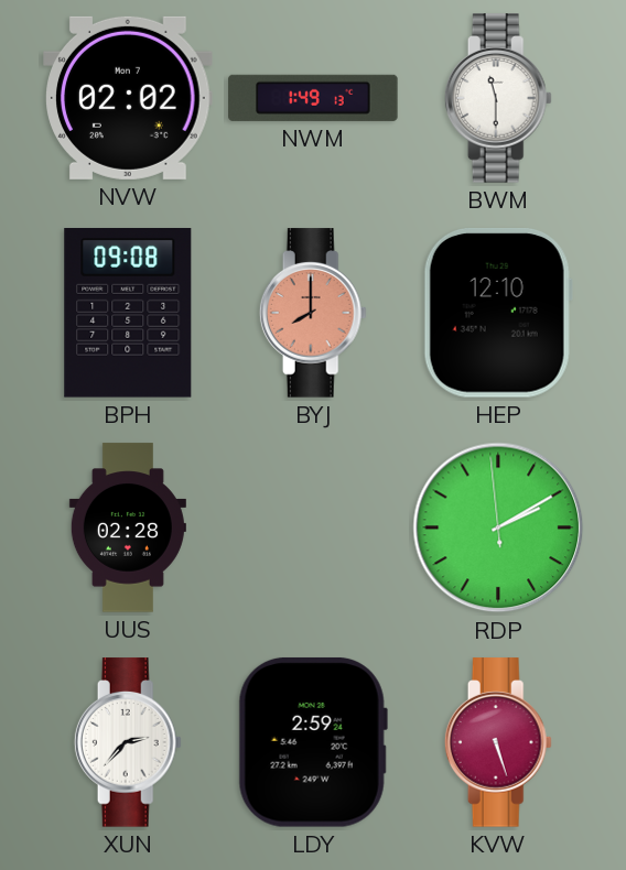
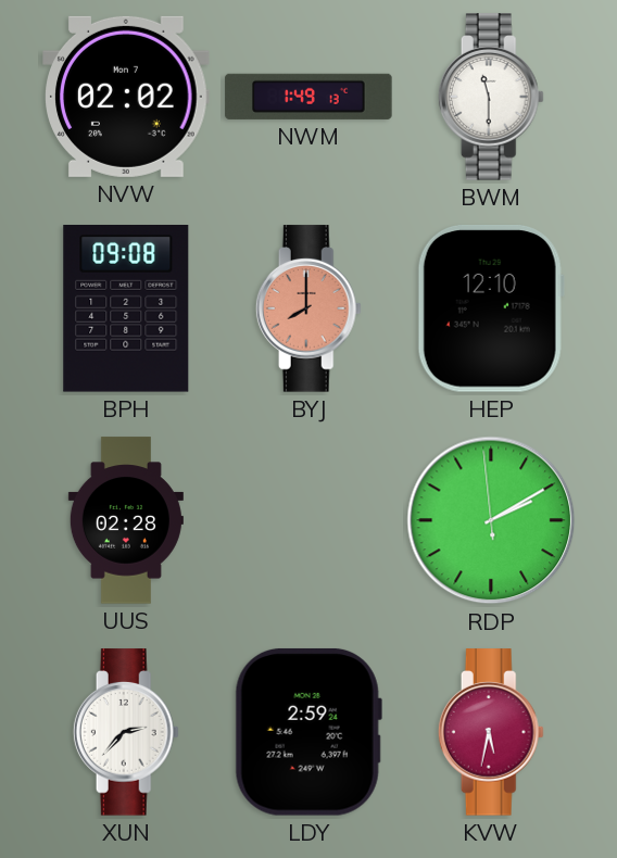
KVW: 5:27 -> 5:32 (491, 732)
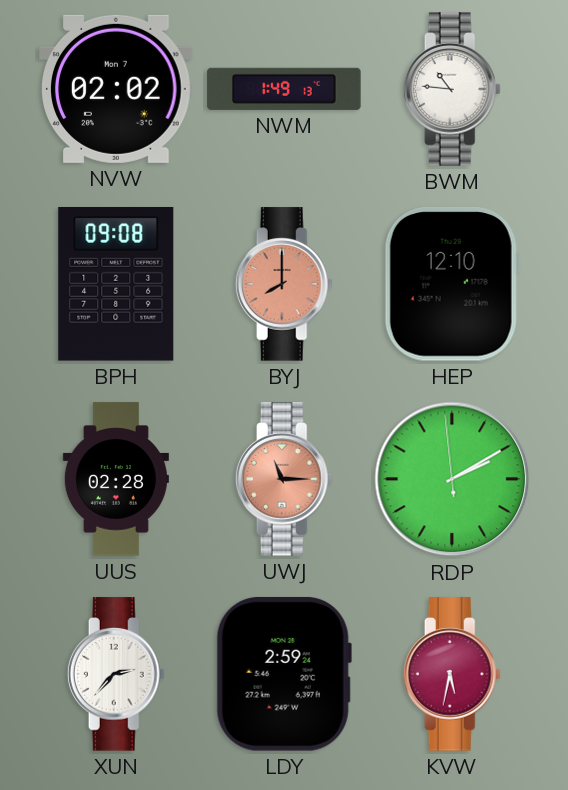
BWM: 11:30 -> 10:46 (452, 89)
UWJ: none -> 11:15 (284, 479)
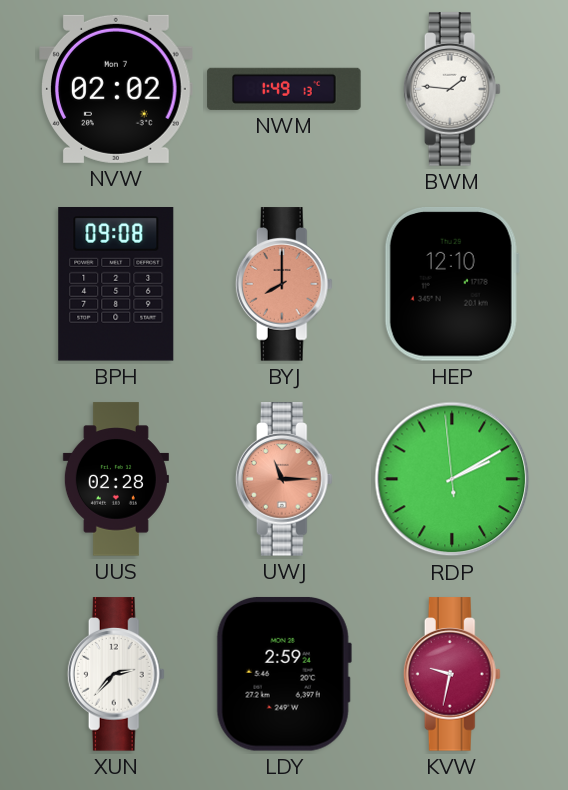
BWM: 10:46 -> 1:46 (452, 89)
KVW: 5:32 -> 9:32 (452, 674)
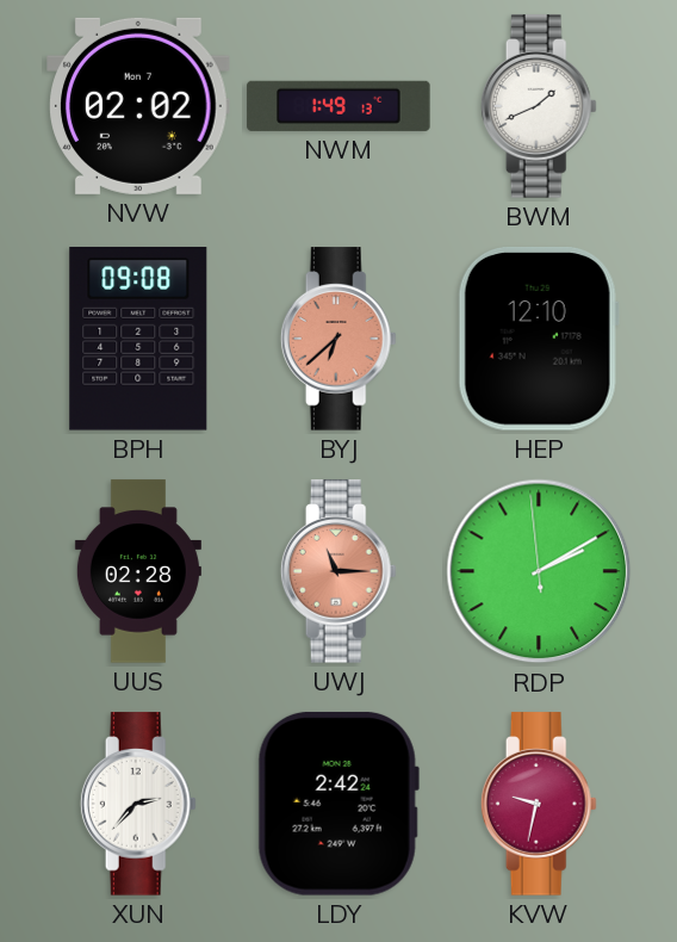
BWM: 1:46 -> 1:41 (539, 106)
BYJ: 8:00 -> 6:38 (338, 339)
LDY: 2:59 -> 2:42 (338, 804)
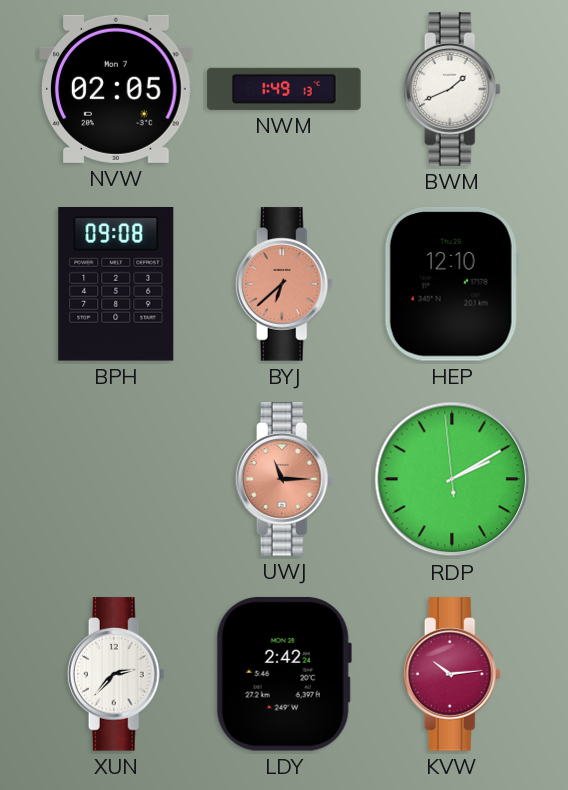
NVW: 02:02 -> 02:05 (116, 89)
UUS: 02:28 -> none (138, 571)
KVW: 9:32 -> 10:14 (452, 674)
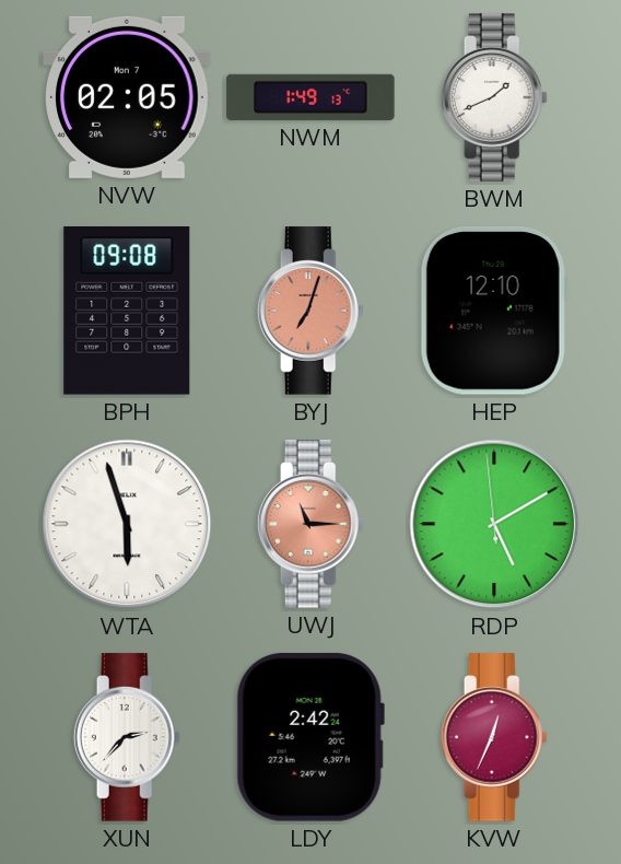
BYJ: 6:38 -> 7:03 (310, 311)
WTA: none -> 5:57 (127, 524)
RDP: 2:09 -> 5:09 (494, 524)
KVW: 10:14 -> 12:34 (494, 737)
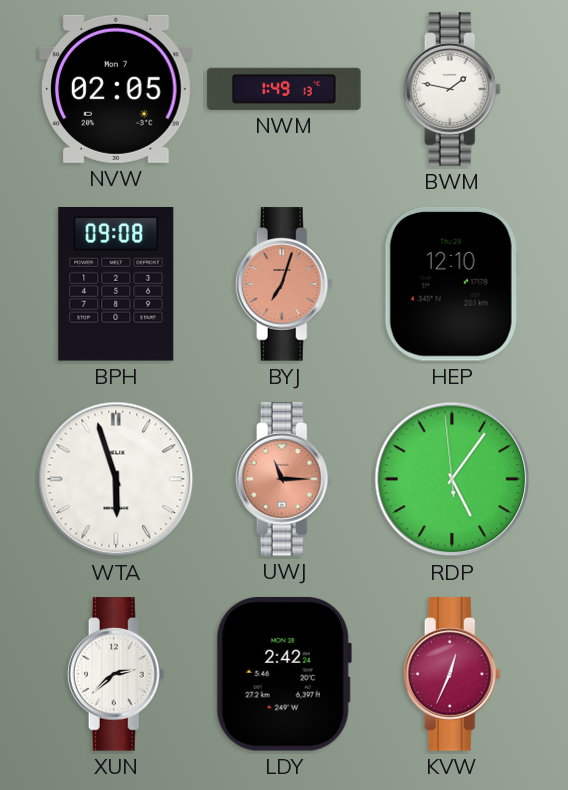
BWM: 1:41 -> 1:47 (452, 89)
RDP: 5:09 -> 5:05 (452, 479)
XUN: 2:37 -> 2:38 (116, 674)
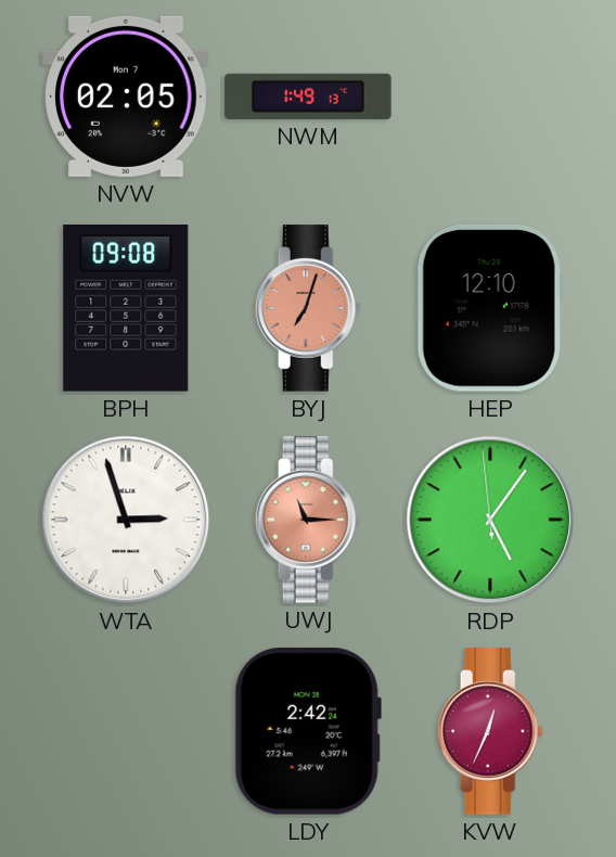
BWM: 1:47 -> none (452, 89)
WTA: 5:57 -> 2:57 (126, 520)
XUN: 2:38 -> none (116, 674)
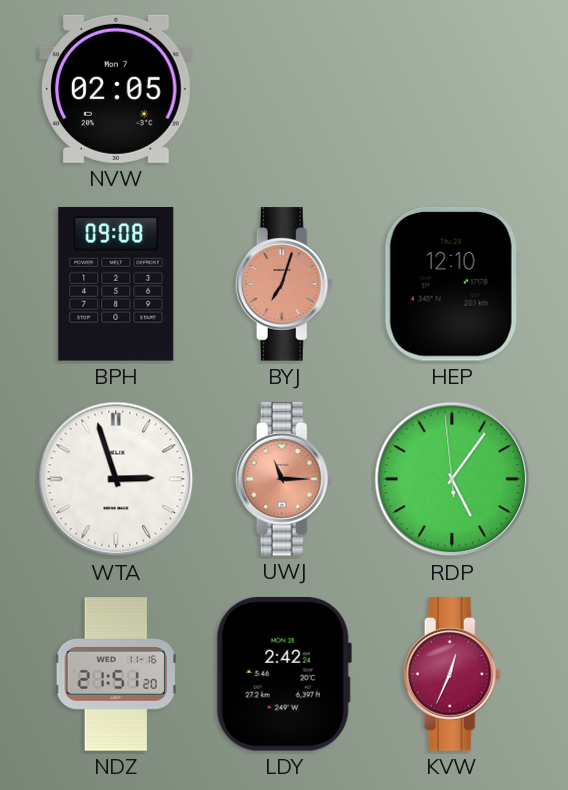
NWM: 1:49 -> none (308, 97)
NDZ: none -> 21:51 (116, 674)
